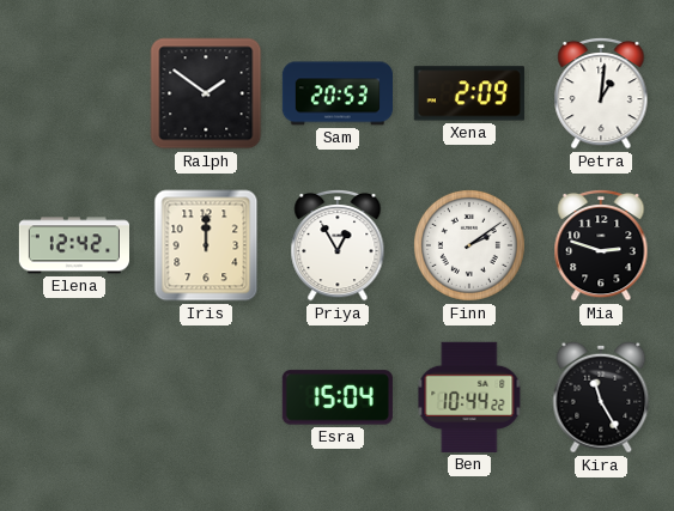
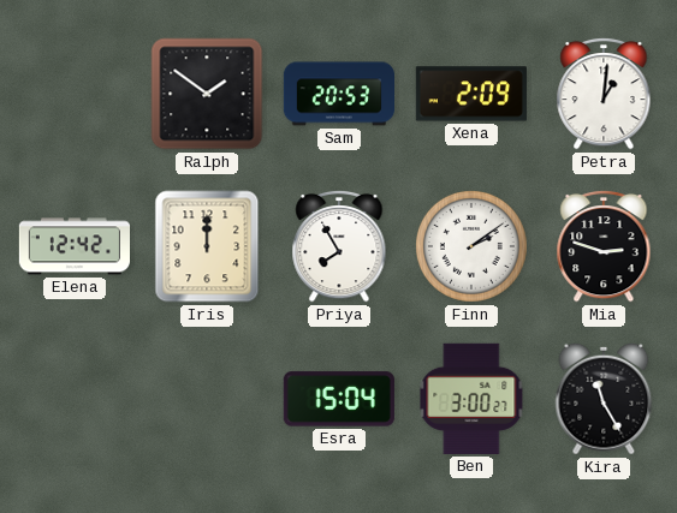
Priya: 12:55 -> 7:55 (339, 246)
Ben: 10:44 -> 3:00 (471, 399)
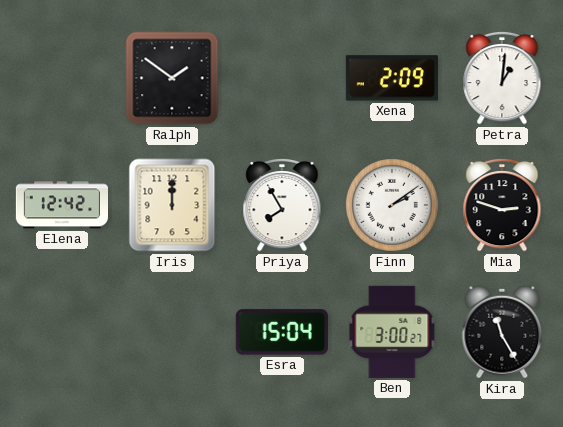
Sam: 20:53 -> none (338, 94)
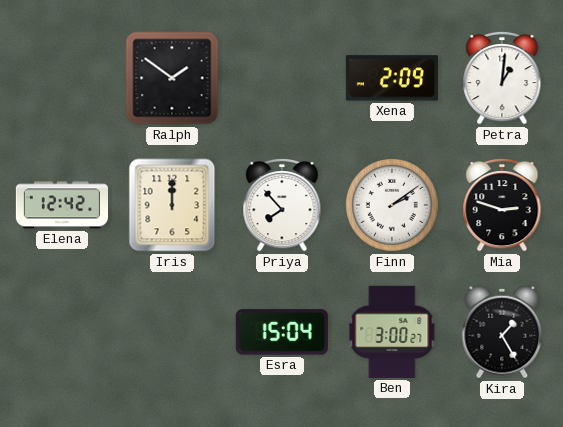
Priya: 7:55 -> 7:53 (282, 205)
Kira: 11:25 -> 1:25 (502, 332)
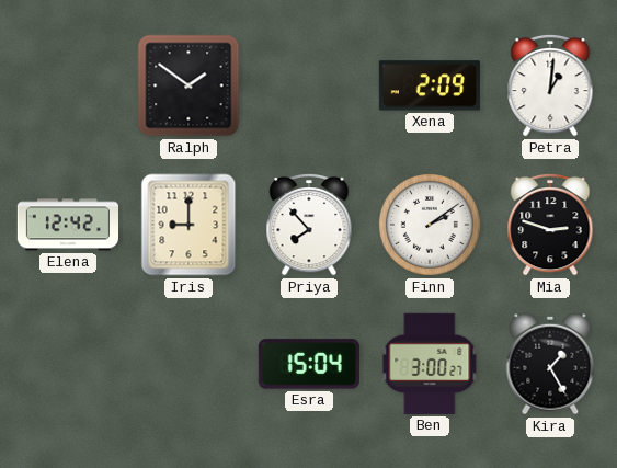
Iris: 12:00 -> 9:00 (188, 225)
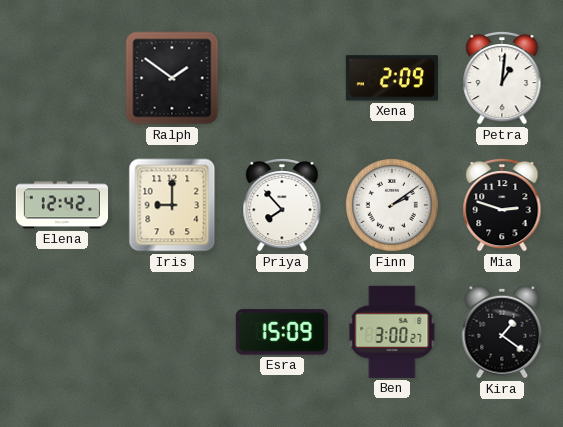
Esra: 15:04 -> 15:09 (282, 332)
Kira: 1:25 -> 1:21 (502, 332)
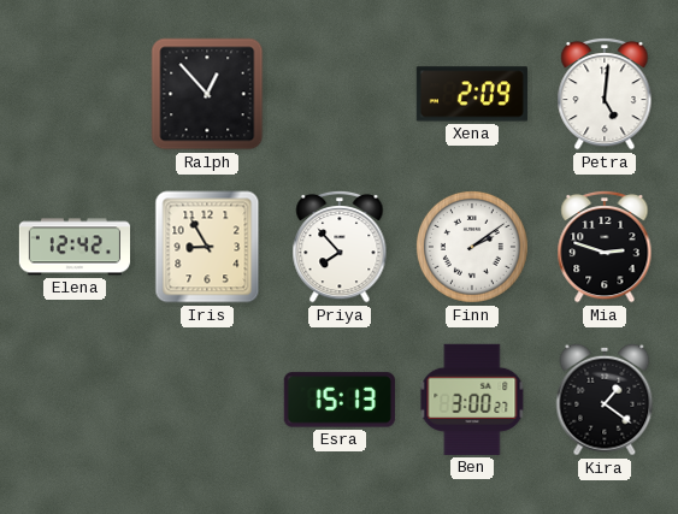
Ralph: 1:51 -> 12:53 (207, 94)
Petra: 1:01 -> 5:01 (605, 94)
Iris: 9:00 -> 8:55 (207, 247)
Esra: 15:09 -> 15:13 (340, 400)
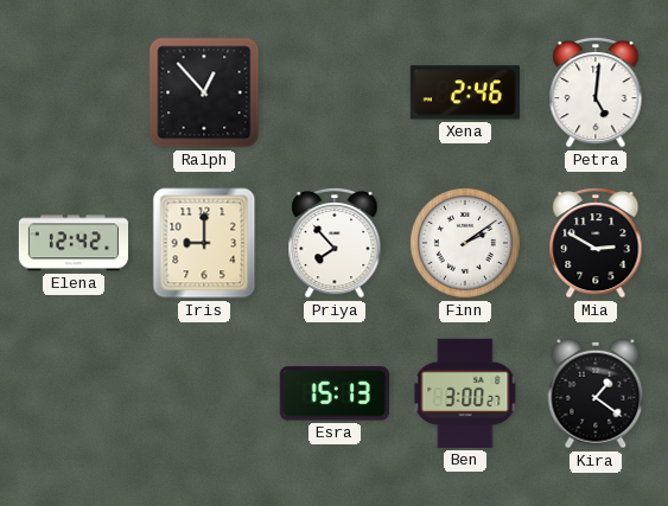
Xena: 2:09 -> 2:46 (465, 92)
Iris: 8:55 -> 9:00 (204, 243)
Mia: 2:48 -> 2:50 (596, 243)
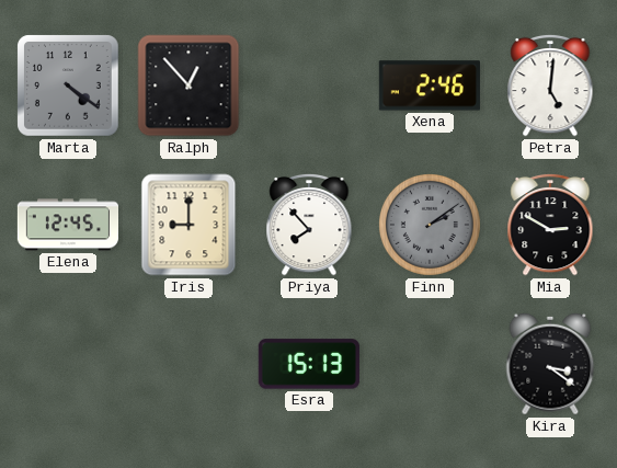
Marta: none -> 4:21 (68, 85)
Elena: 12:42 -> 12:45 (67, 225)
Finn dial: white -> grey (430, 225)
Ben: 3:00 -> none (465, 393)
Kira: 1:21 -> 3:21 (550, 364)
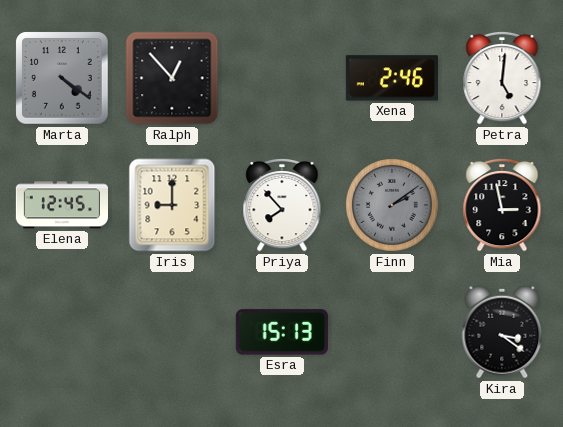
Mia: 2:50 -> 2:58 (502, 205)
